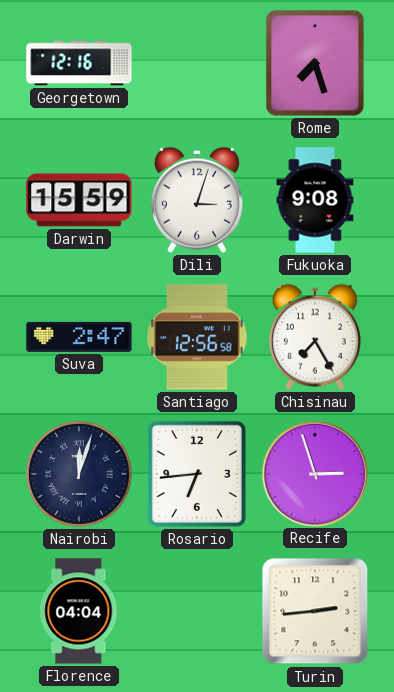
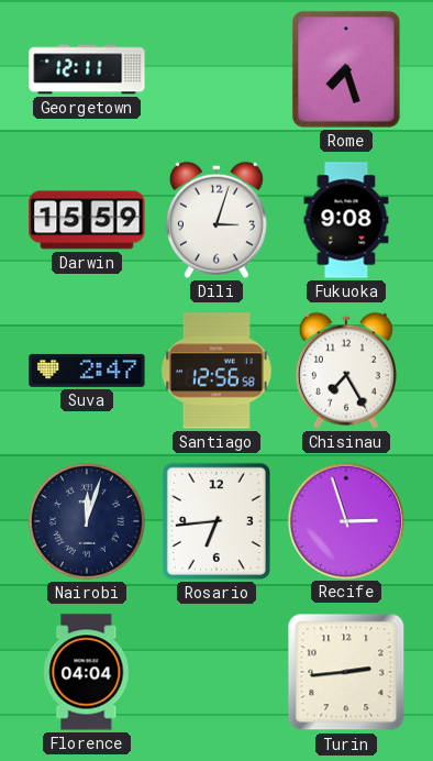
Georgetown: 12:16 -> 12:11 (87, 69)
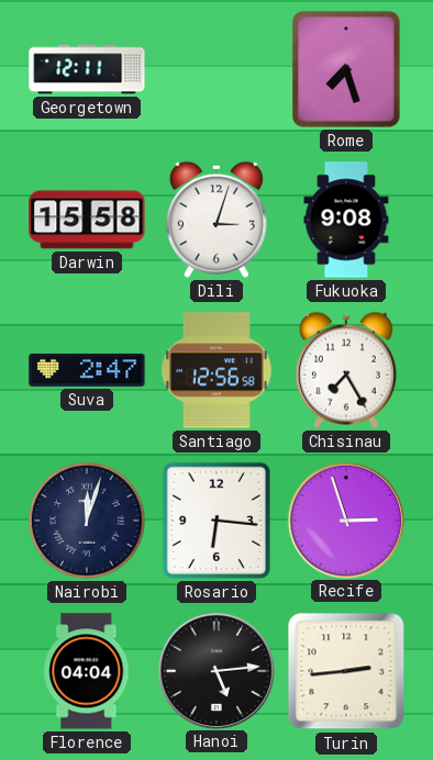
Darwin: 15:59 -> 15:58 (87, 220)
Rosario: 6:44 -> 6:16 (216, 521)
Hanoi: none -> 5:14 (215, 670)
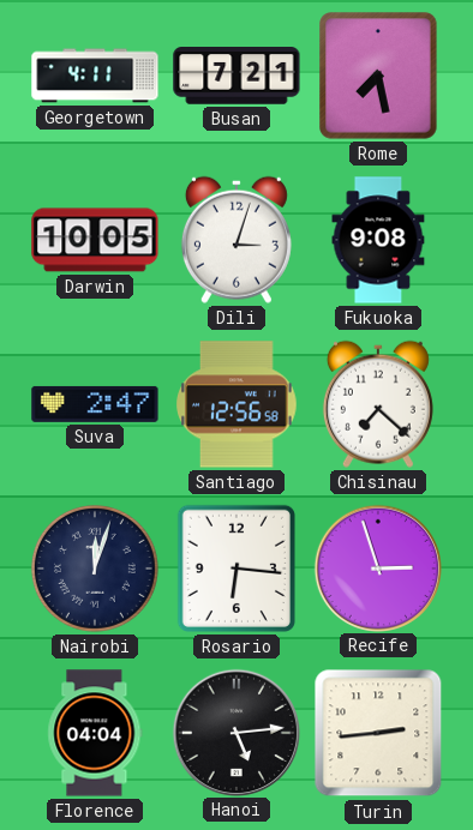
Georgetown: 12:11 -> 4:11 (95, 76)
Busan: none -> 7:21 (237, 76)
Rome: 7:27 -> 7:28 (378, 76)
Darwin: 15:58 -> 10:05 (95, 240)
Chisinau: 7:25 -> 7:22 (378, 404)
